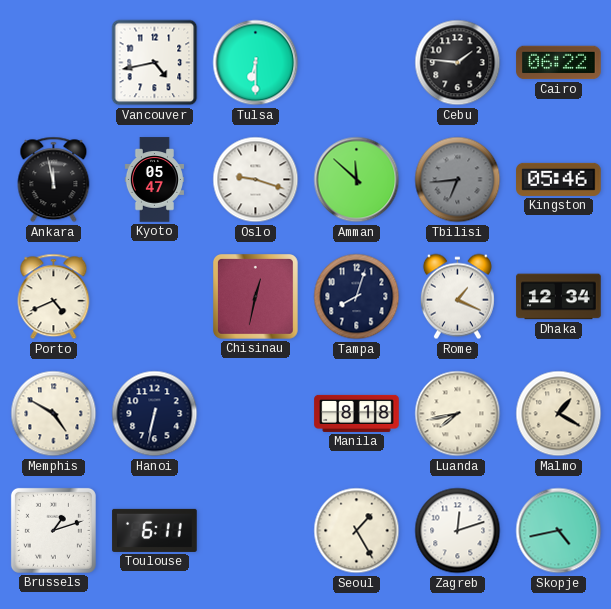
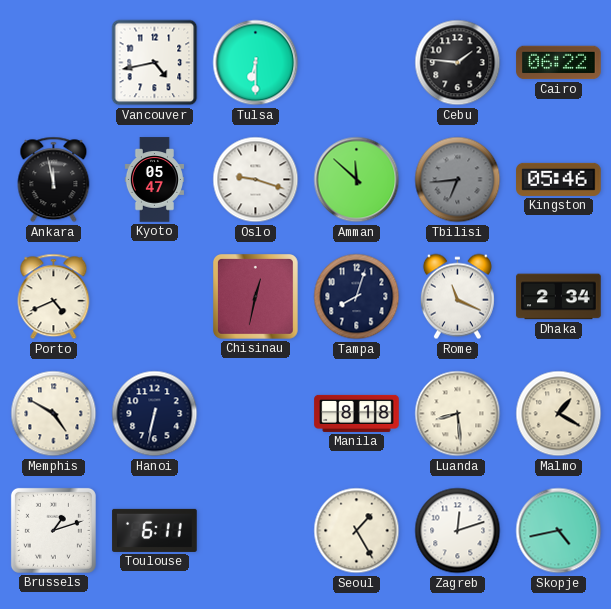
Rome: 1:19 -> 11:19 (457, 297)
Dhaka: 12:34 -> 2:34 (559, 297)
Luanda: 7:43 -> 8:29 (458, 414)
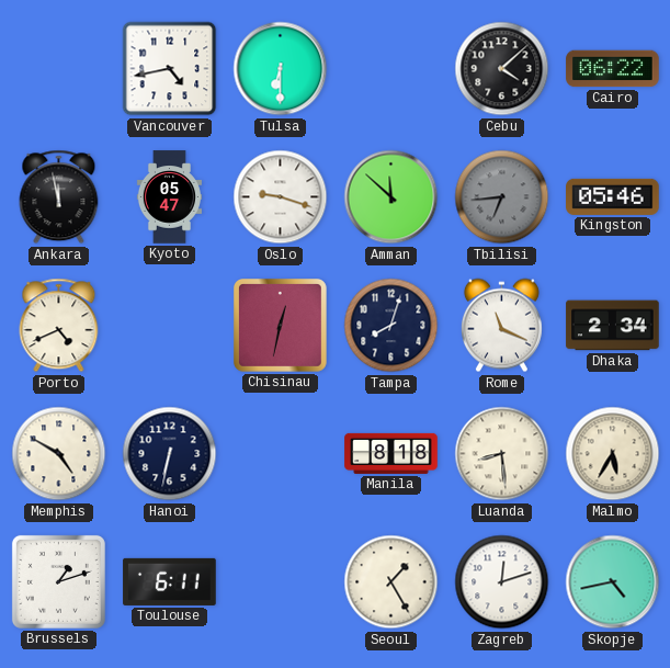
Cebu: 1:46 -> 4:08 (502, 69)
Malmo: 1:20 -> 5:35 (613, 454)
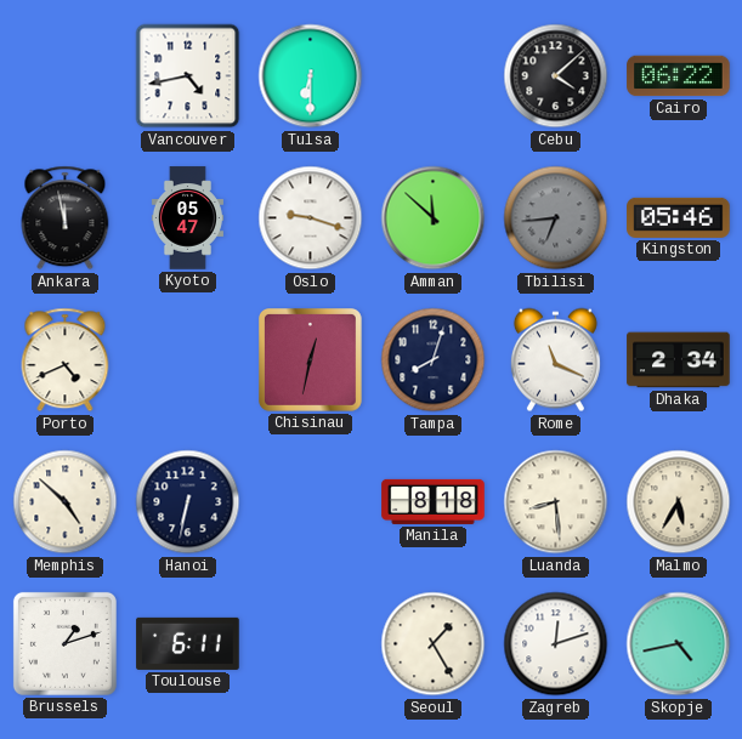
Memphis: 4:50 -> 4:52 (66, 502)
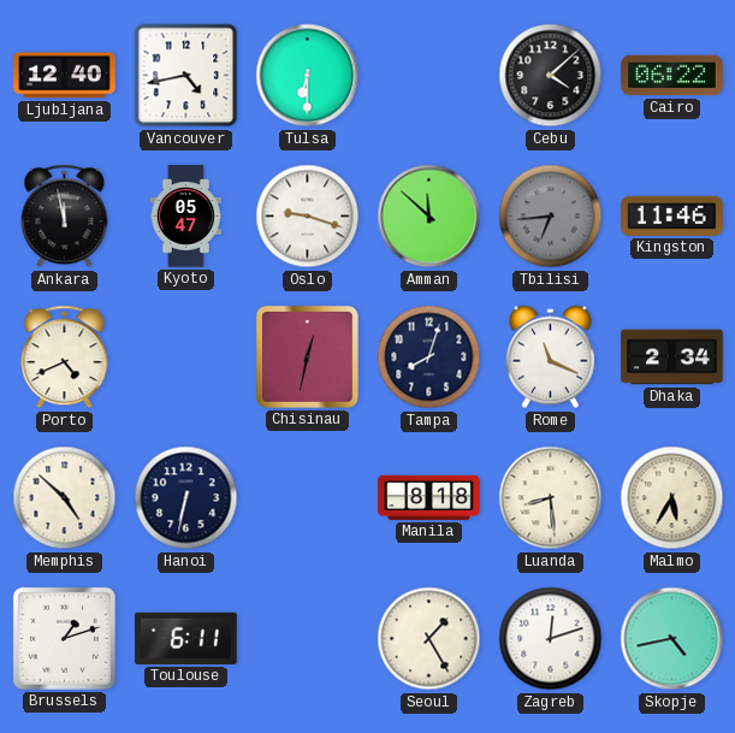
Ljubljana: none -> 12:40 (65, 76)
Kingston: 05:46 -> 11:46 (672, 215)
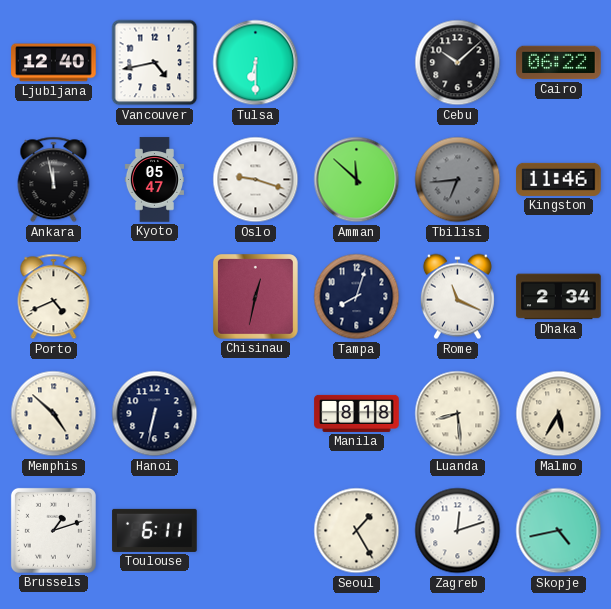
Cebu: 4:08 -> 10:08 (458, 63)
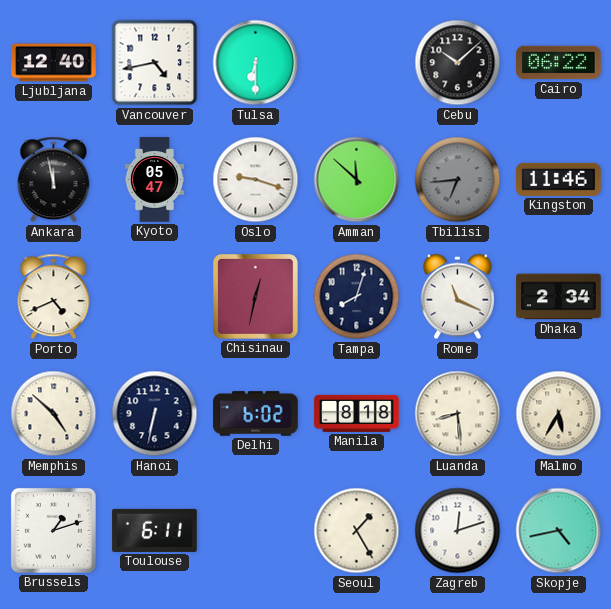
Delhi: none -> 6:02 (256, 414)
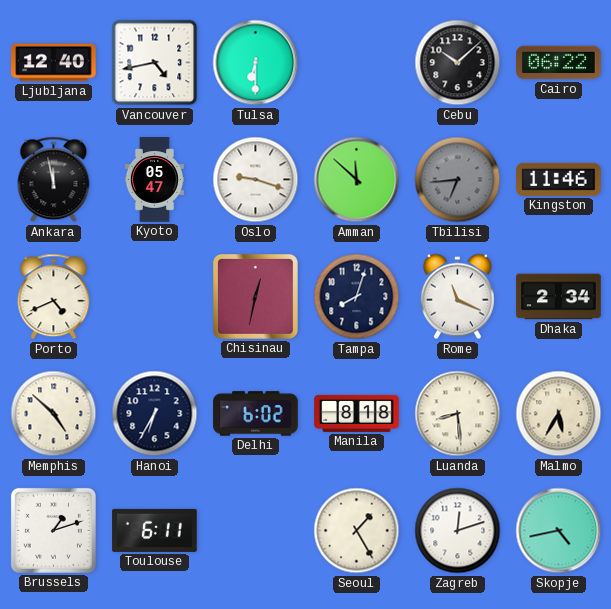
Hanoi: 6:32 -> 6:35 (155, 414)
